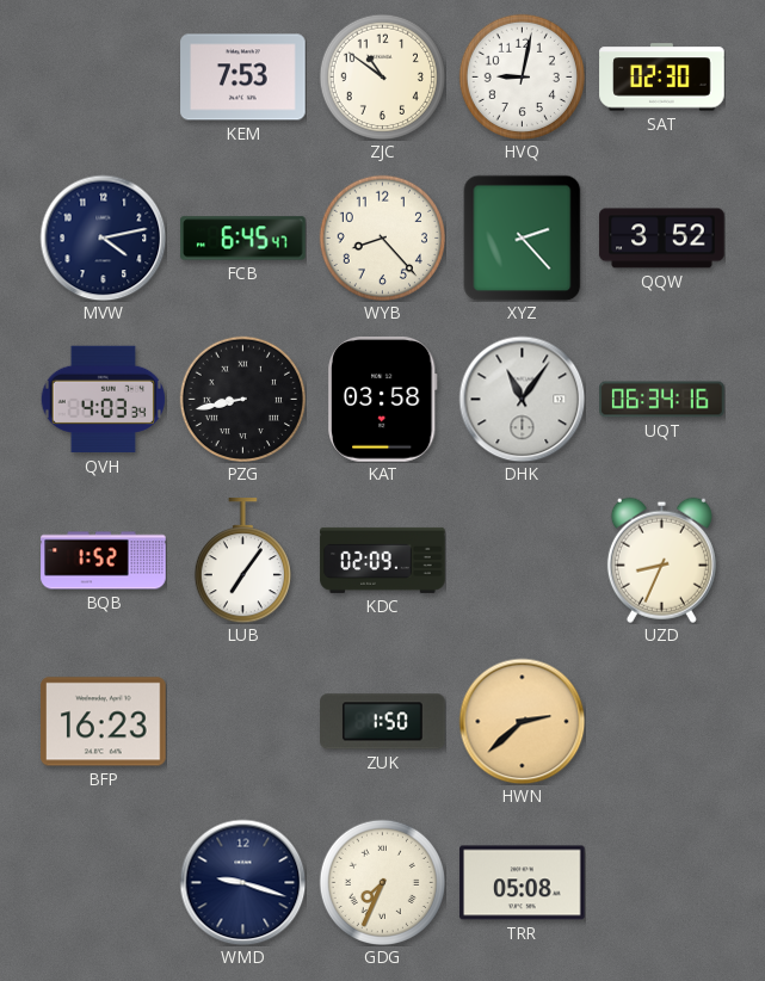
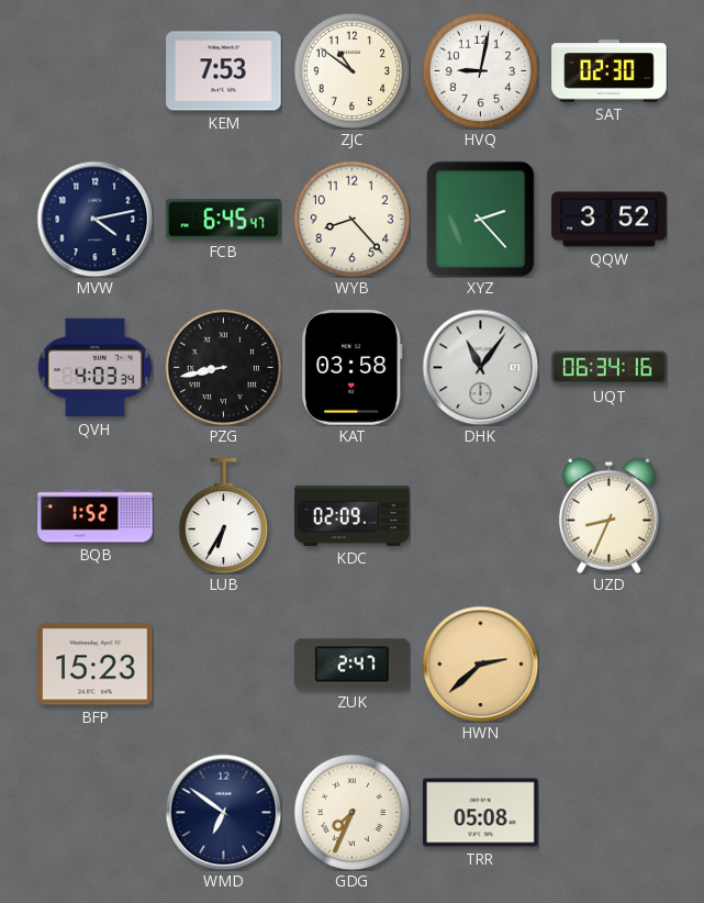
LUB: 7:06 -> 6:35 (223, 516)
BFP: 16:23 -> 15:23 (96, 665)
ZUK: 1:50 -> 2:47 (353, 665)
WMD: 9:18 -> 6:51 (223, 812)
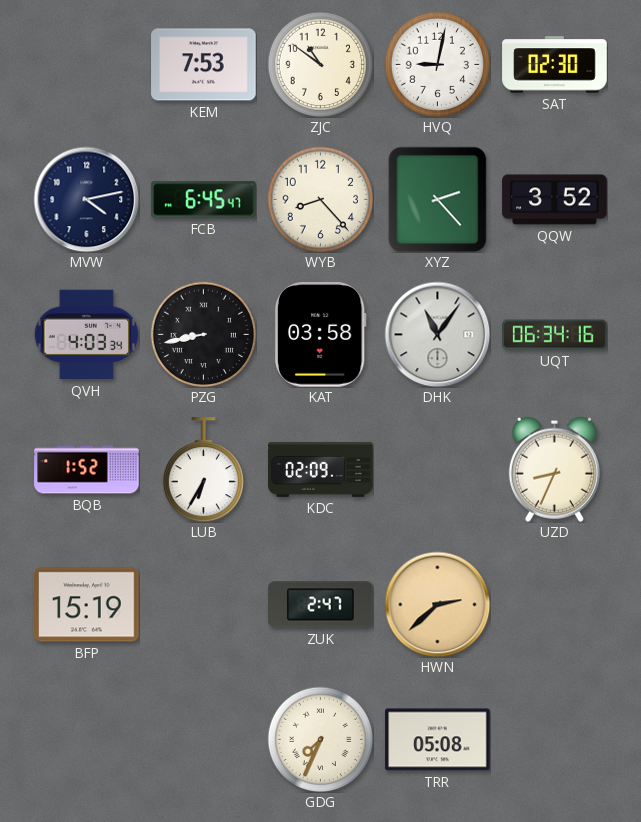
BFP: 15:23 -> 15:19 (87, 605)
WMD: 6:51 -> none (223, 812)
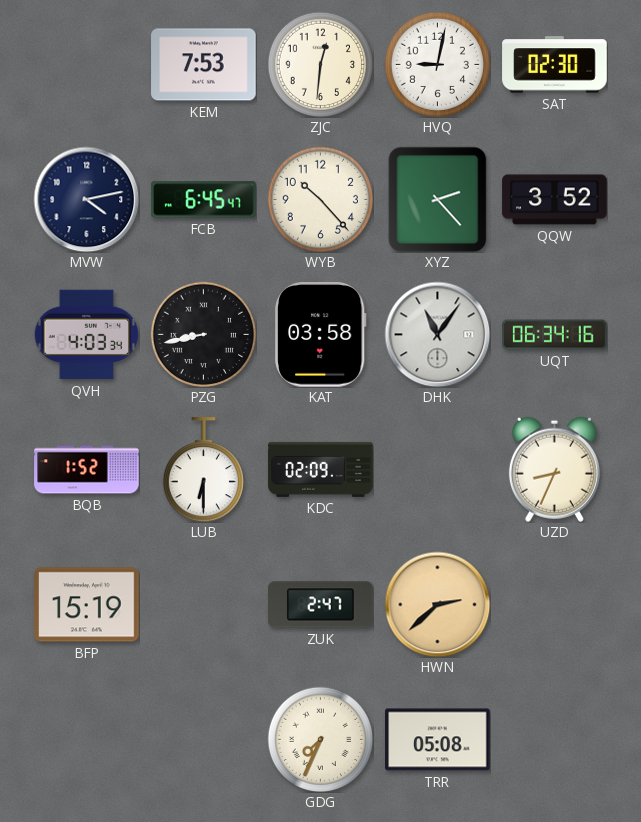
ZJC: 10:51 -> 12:31 (320, 64)
WYB: 8:23 -> 10:23 (320, 199)
LUB: 6:35 -> 6:30 (203, 470)
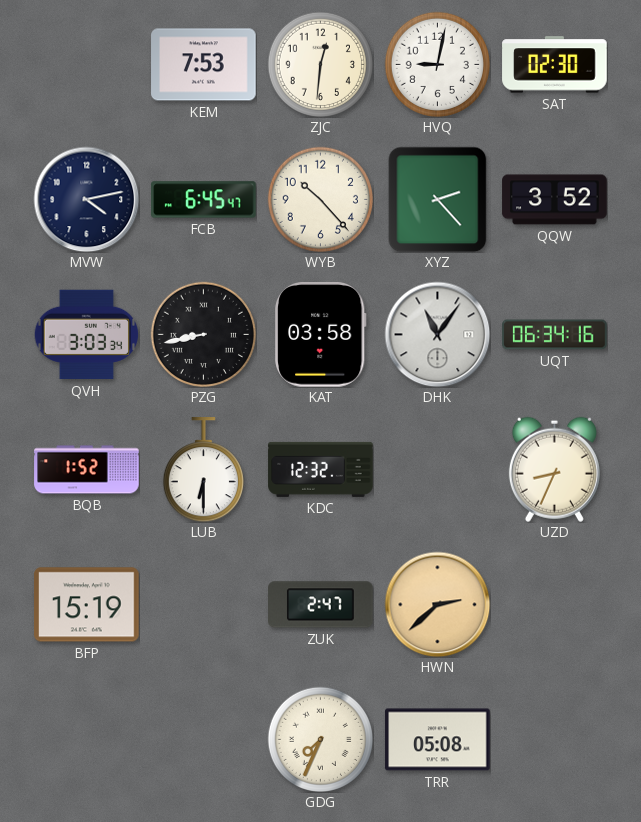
QVH: 4:03 -> 3:03 (86, 335)
KDC: 02:09 -> 12:32 (321, 469)
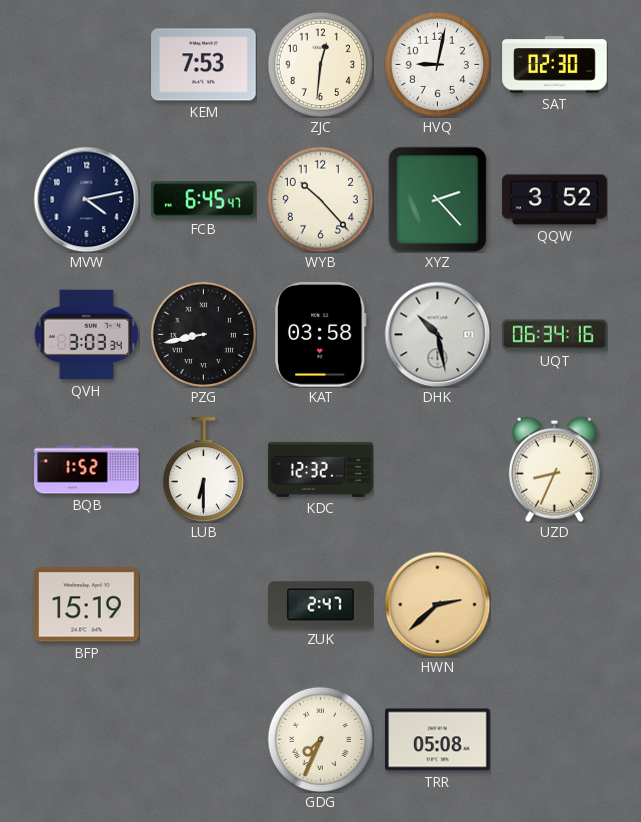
DHK: 11:06 -> 10:28 (437, 334)
